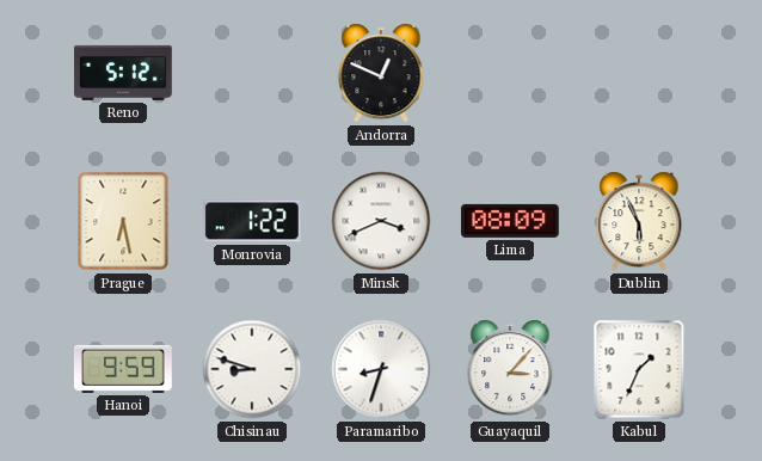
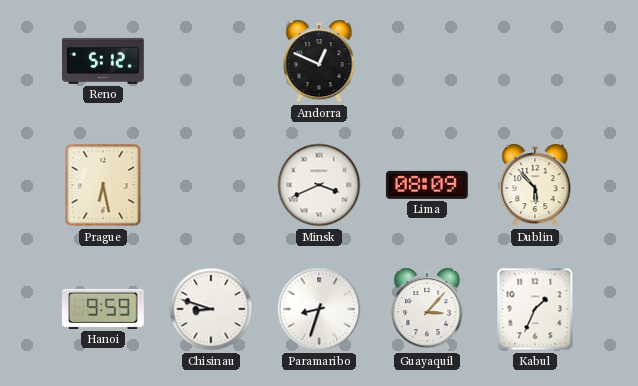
Monrovia: 1:22 -> none (253, 221)
Dublin: 5:56 -> 5:53 (535, 185)
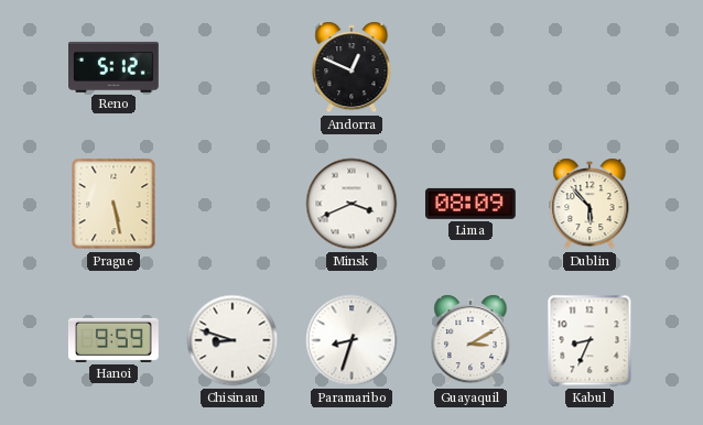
Prague: 6:28 -> 5:28 (113, 204)
Guayaquil: 3:07 -> 3:10 (471, 340)
Kabul: 1:34 -> 8:34 (590, 340)
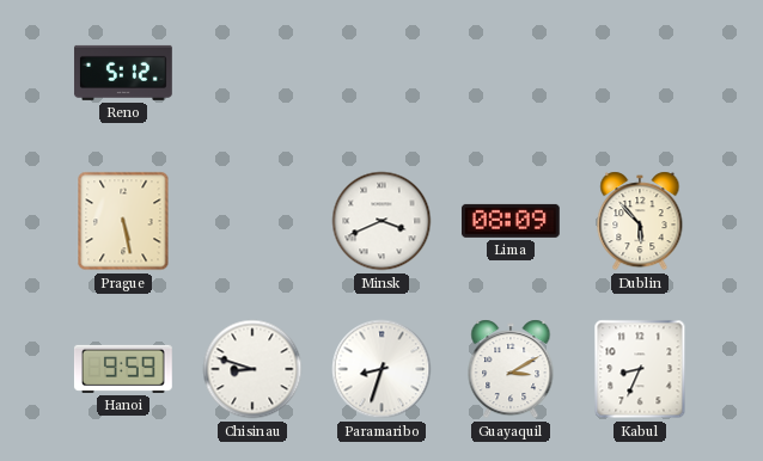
Andorra: 12:49 -> none (351, 67)
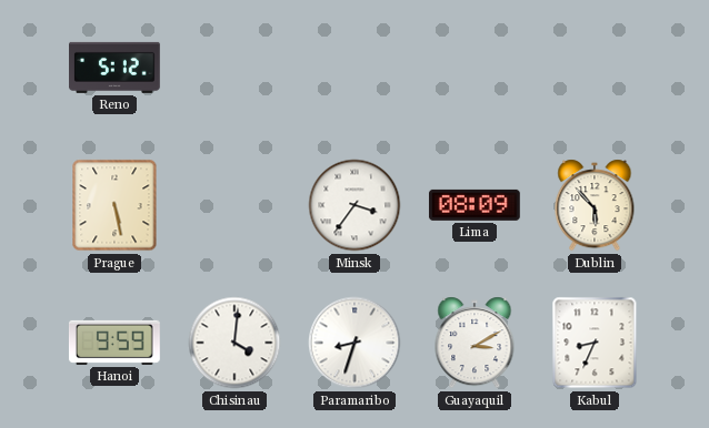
Minsk: 3:41 -> 3:36 (354, 205)
Chisinau: 8:48 -> 4:01 (234, 343)
